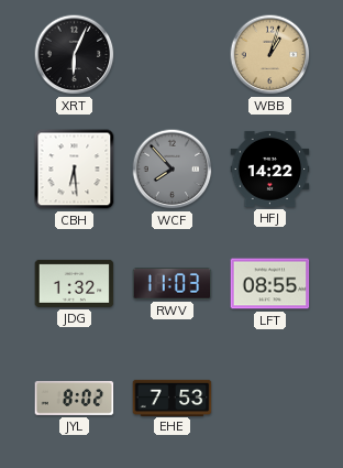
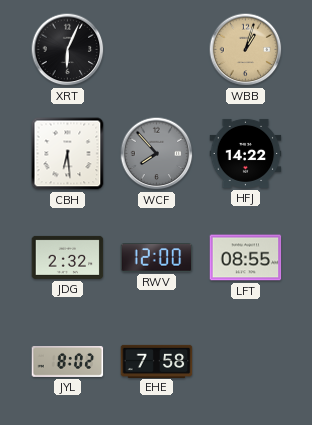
JDG: 1:32 -> 2:32 (68, 257)
RWV: 11:03 -> 12:00 (157, 258)
EHE: 7:53 -> 7:58 (157, 361)
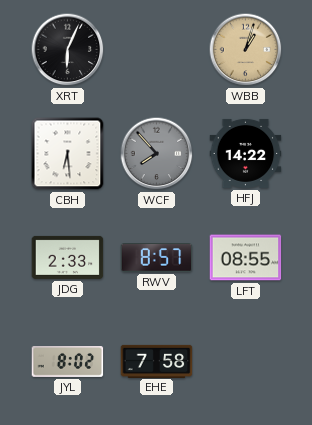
JDG: 2:32 -> 2:33 (68, 257)
RWV: 12:00 -> 8:57 (157, 258)
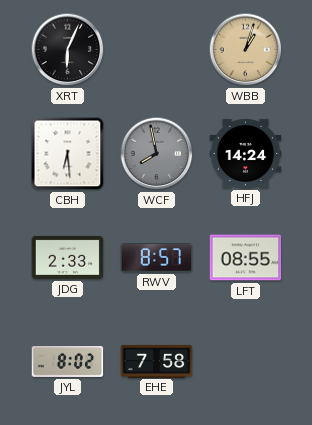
WCF: 7:53 -> 7:58 (157, 154)
HFJ: 14:22 -> 14:24 (246, 153)
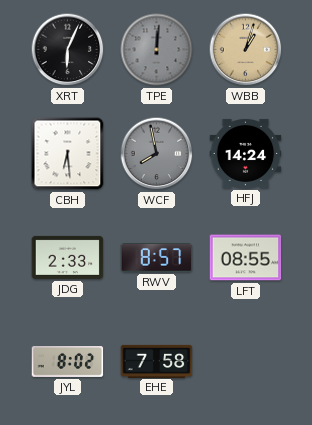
TPE: none -> 12:01 (157, 50)
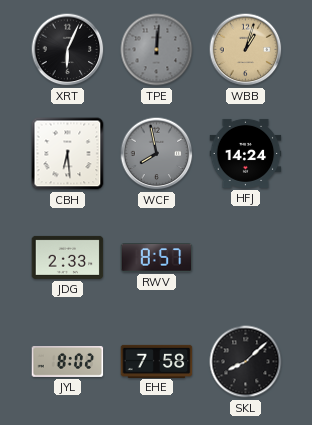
LFT: 08:55 -> none (246, 258)
SKL: none -> 8:08 (246, 362)
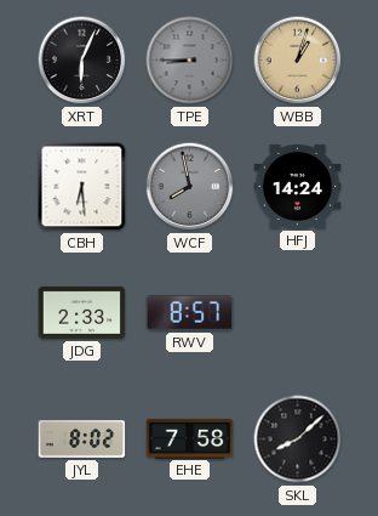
TPE: 12:01 -> 8:45 (190, 61)
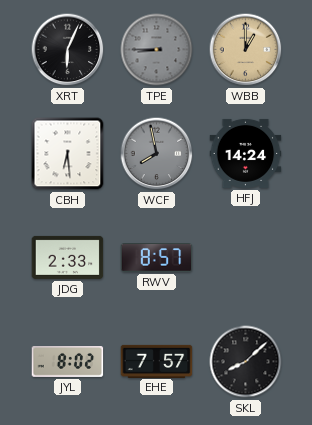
WBB: 1:03 -> 1:00 (246, 50)
EHE: 7:58 -> 7:57 (157, 361)
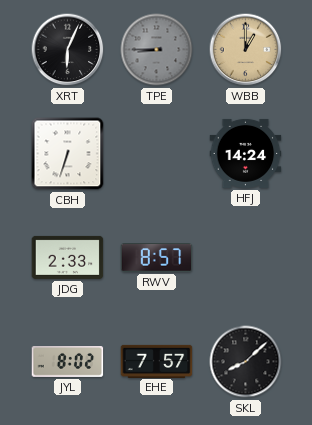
CBH: 6:29 -> 6:33 (68, 154)
WCF: 7:58 -> none (157, 154)
